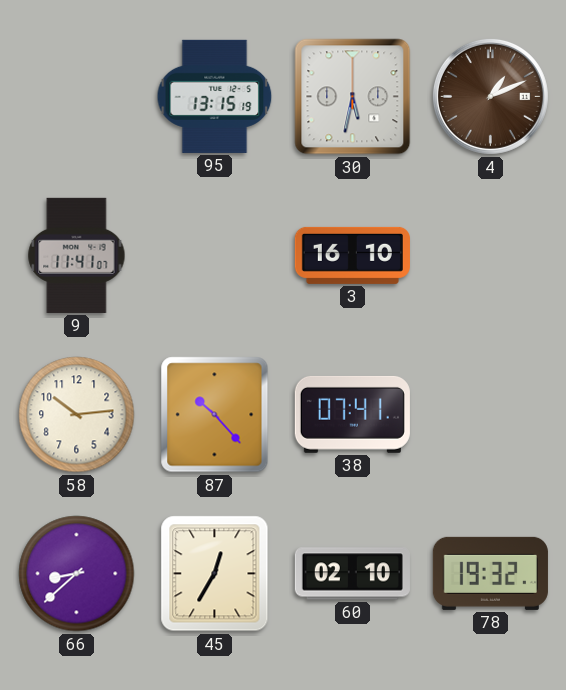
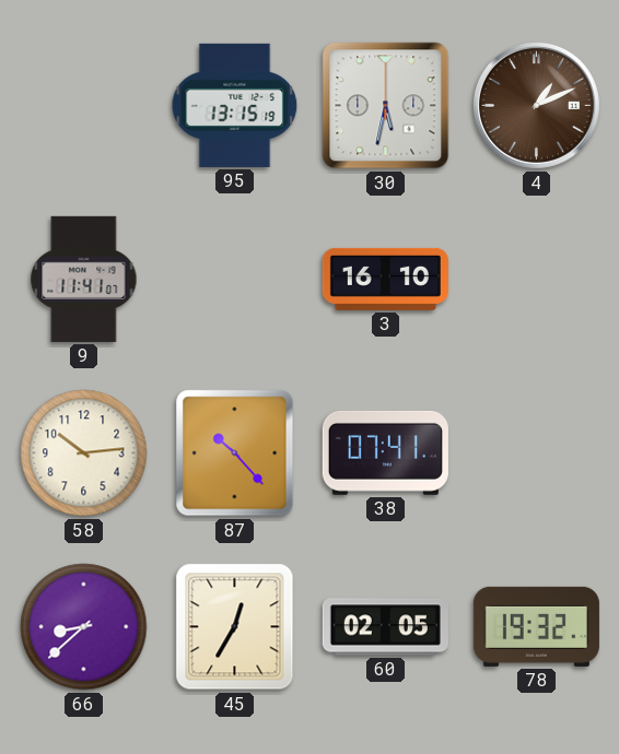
60: 02:10 -> 02:05 (385, 627)
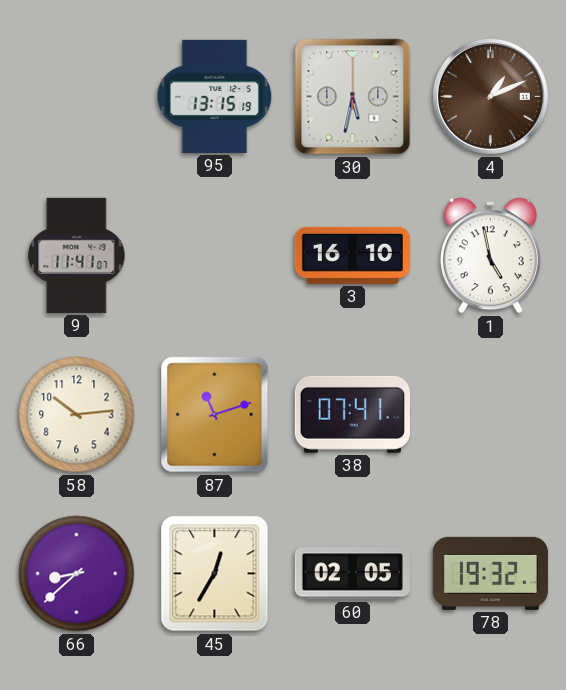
1: none -> 4:58 (490, 256)
87: 10:23 -> 11:12 (215, 415)
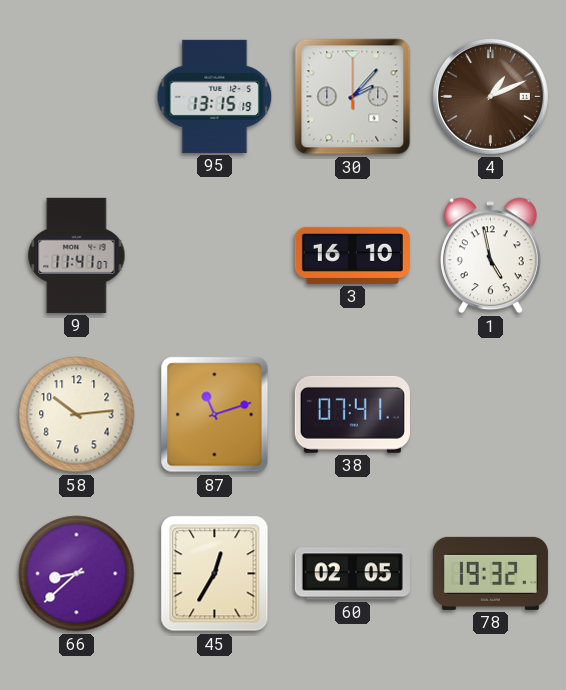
30: 5:32 -> 2:07 (353, 97)
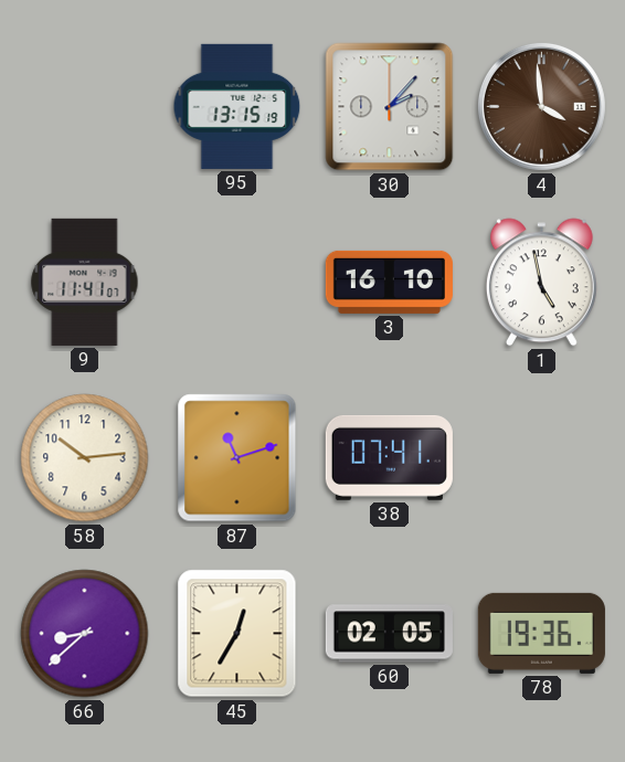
4: 1:11 -> 3:59 (541, 106)
78: 19:32 -> 19:36 (541, 633)
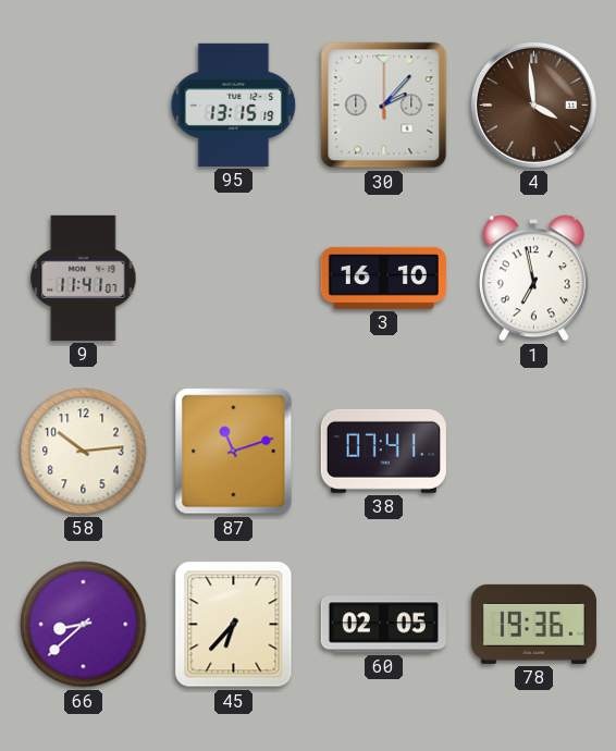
1: 4:58 -> 6:58 (533, 279)
45: 12:35 -> 6:37 (234, 625)
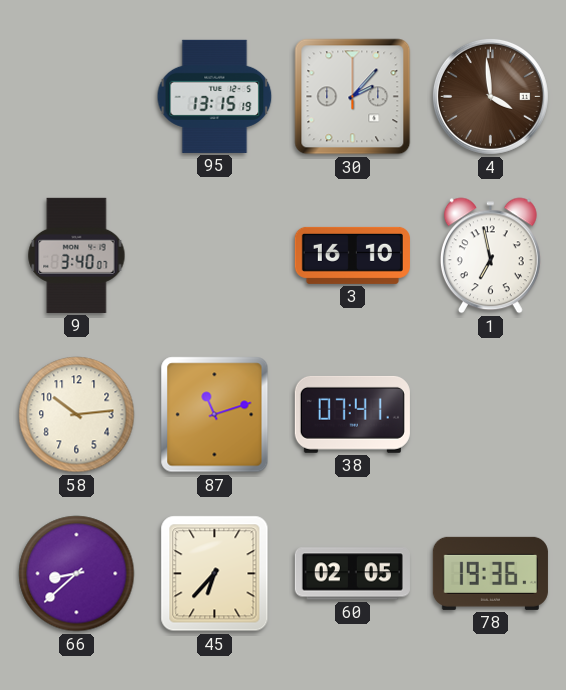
9: 11:41 -> 3:40 (77, 255)
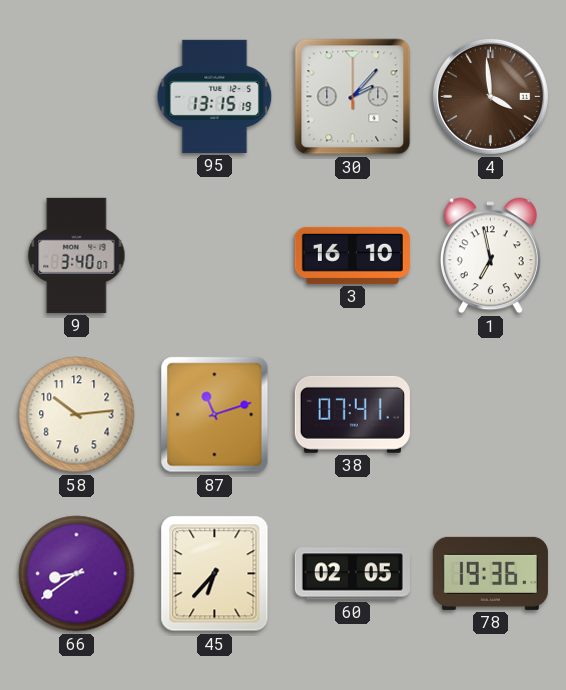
66: 8:38 -> 8:39 (77, 574)
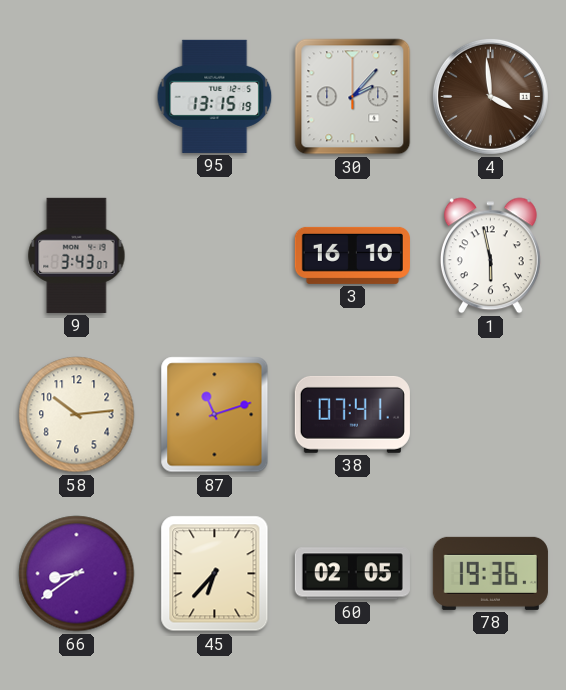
9: 3:40 -> 3:43 (77, 255)
1: 6:58 -> 5:58 (490, 256)
